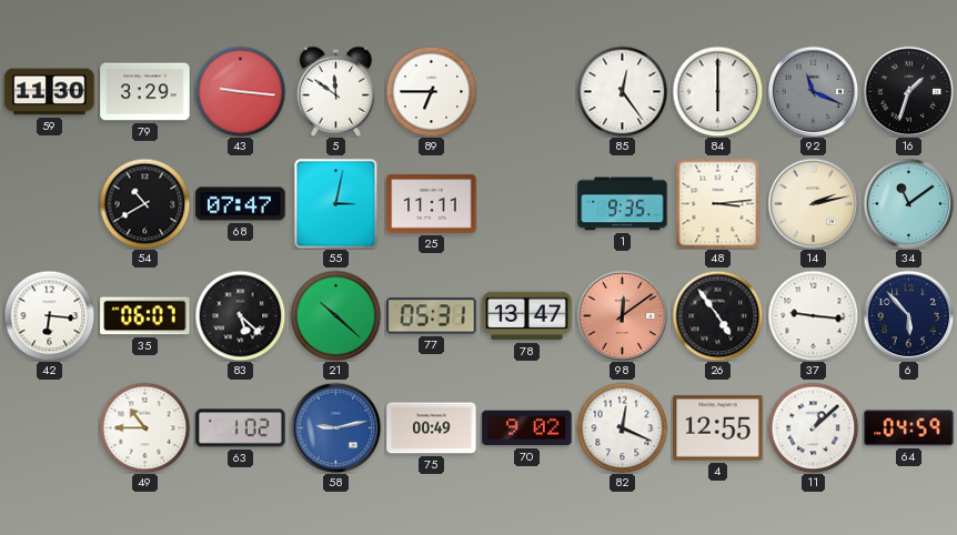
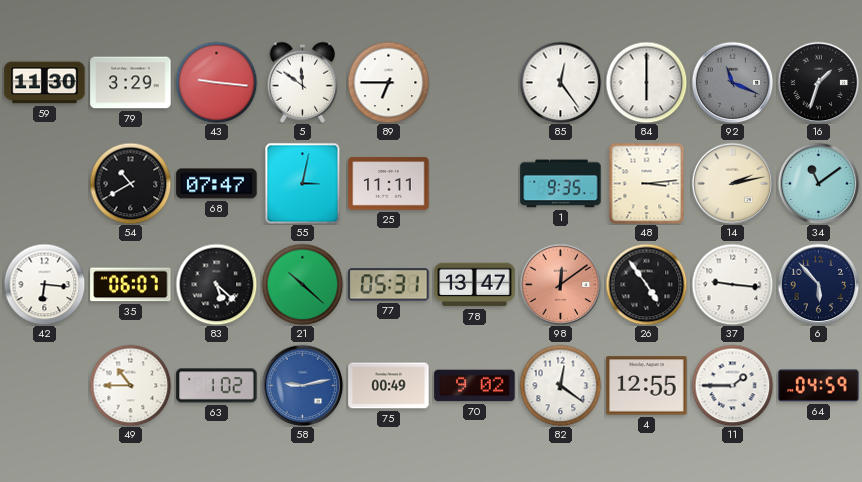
82: 12:19 -> 12:21 (560, 385)
11: 1:08 -> 1:45 (732, 385)
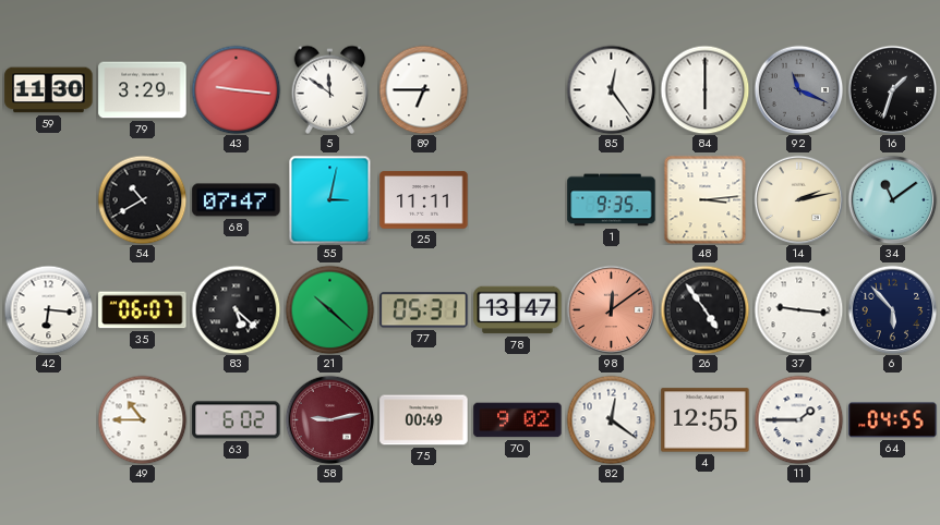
63: 1:02 -> 6:02 (237, 420)
58 dial: blue -> burgundy (329, 419)
64: 04:59 -> 04:55 (893, 420)
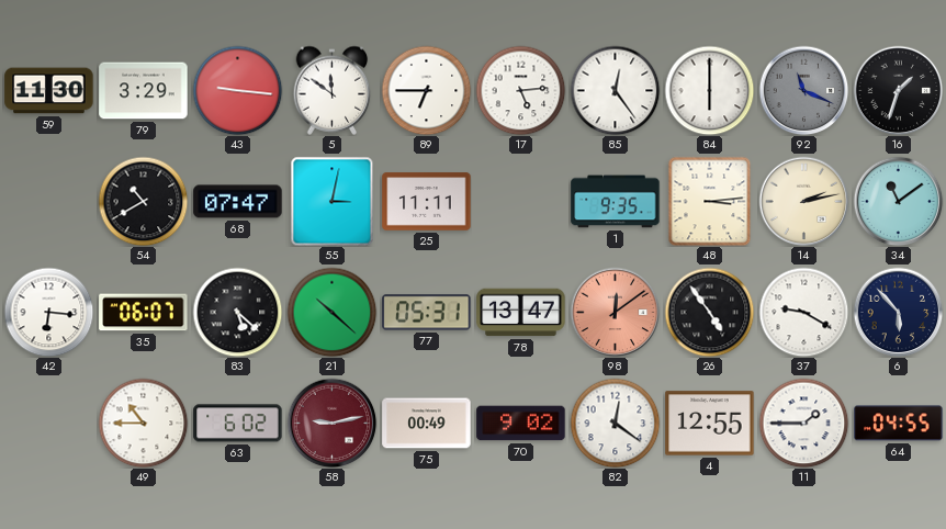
17: none -> 5:14 (520, 90)
37: 9:16 -> 9:20 (803, 312)
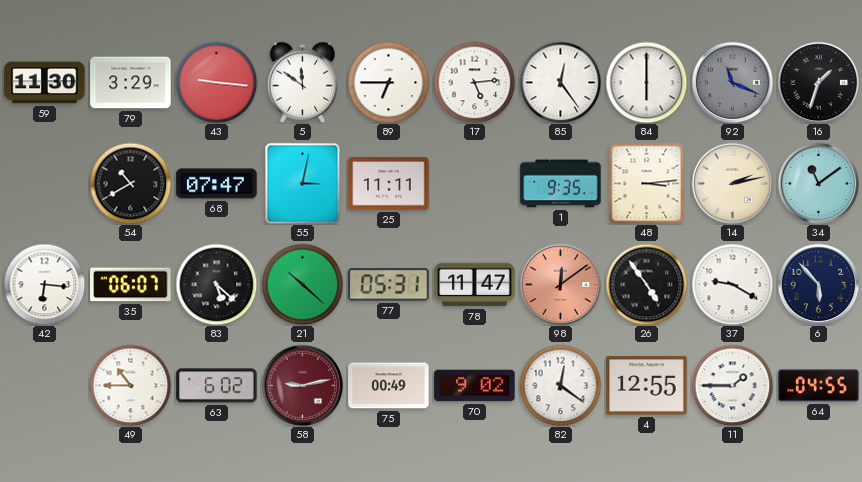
78: 13:47 -> 11:47 (475, 285)
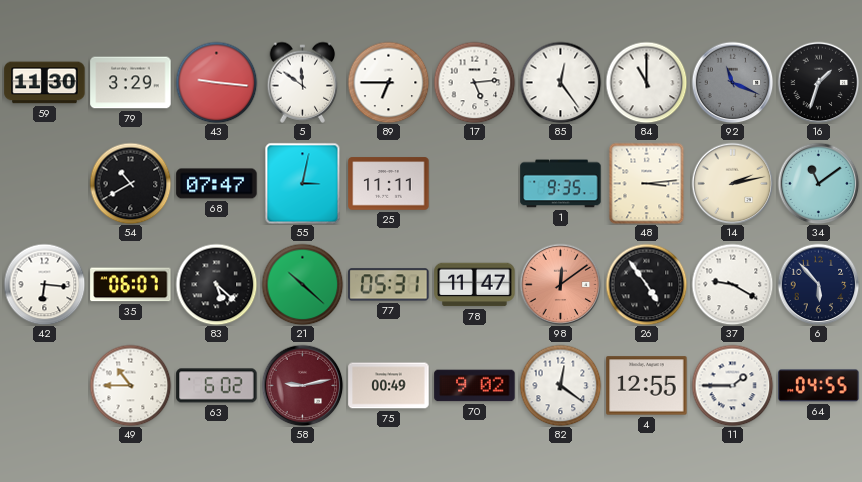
84: 6:00 -> 11:00 (646, 82)
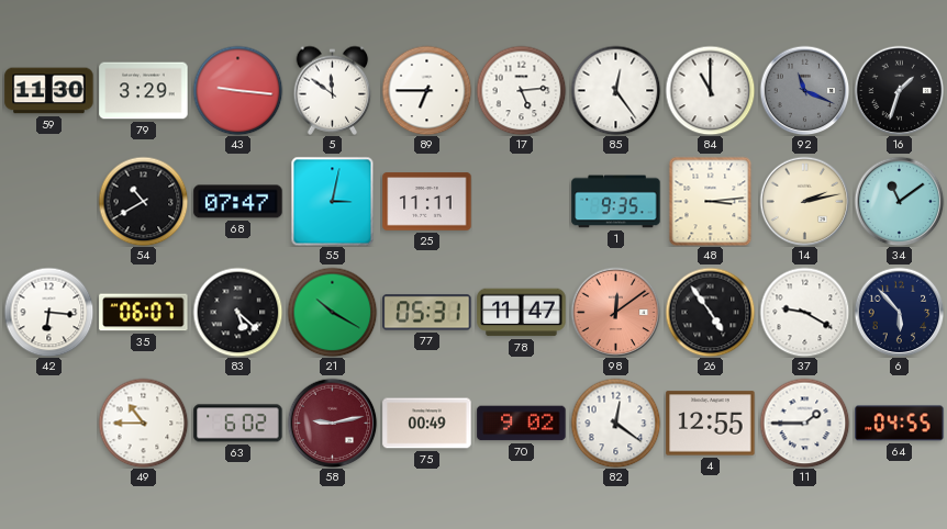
21: 10:22 -> 10:20 (332, 312)
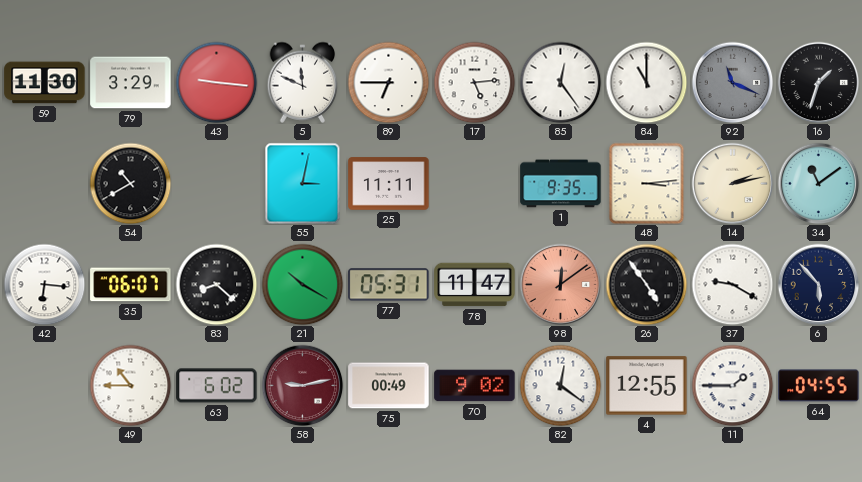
5: 11:51 -> 11:49 (303, 82)
68: 07:47 -> none (238, 202)
83: 5:22 -> 8:22 (216, 284)
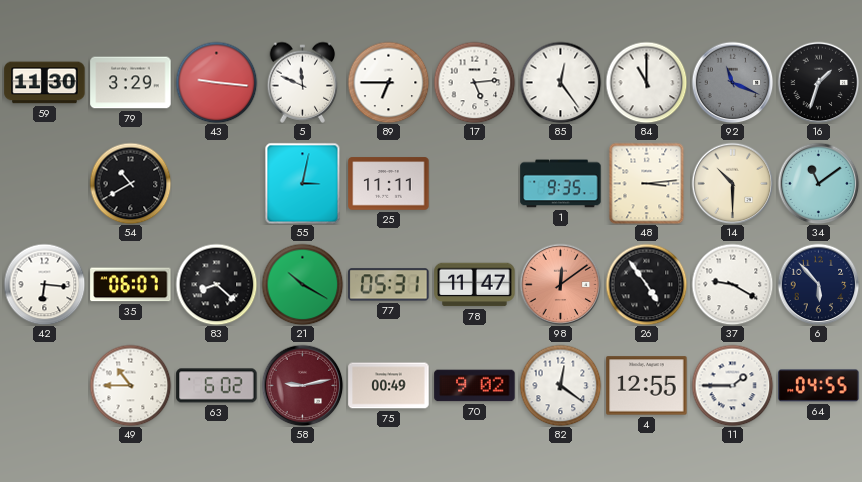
14: 2:13 -> 10:30 (732, 183)
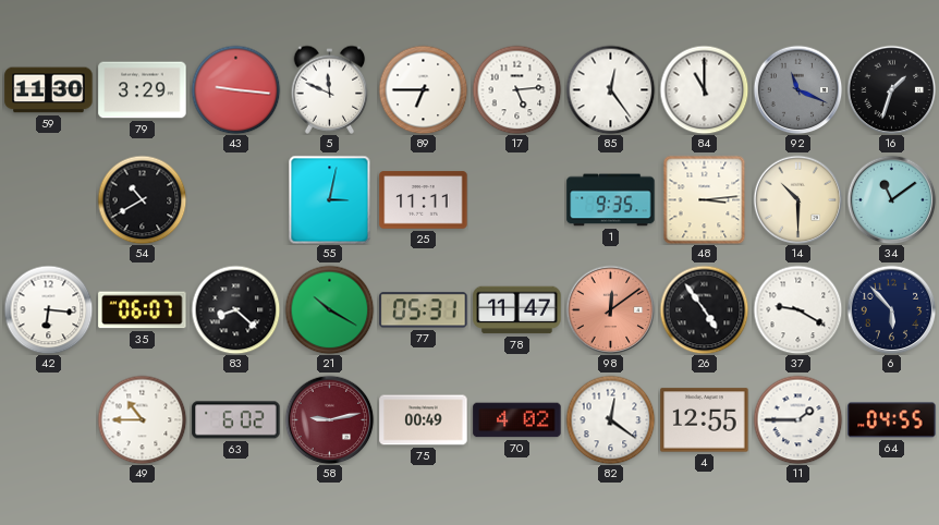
70: 9:02 -> 4:02 (517, 420)
